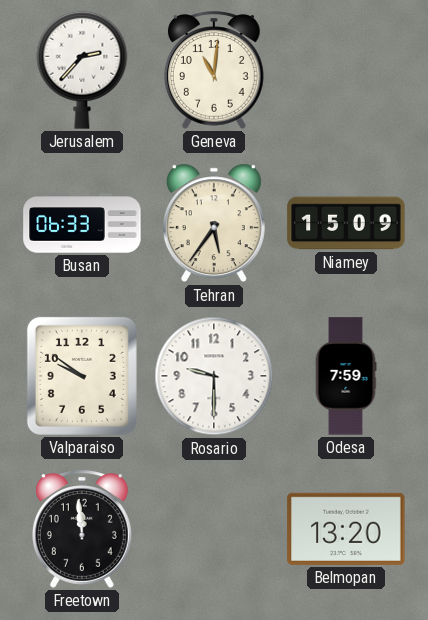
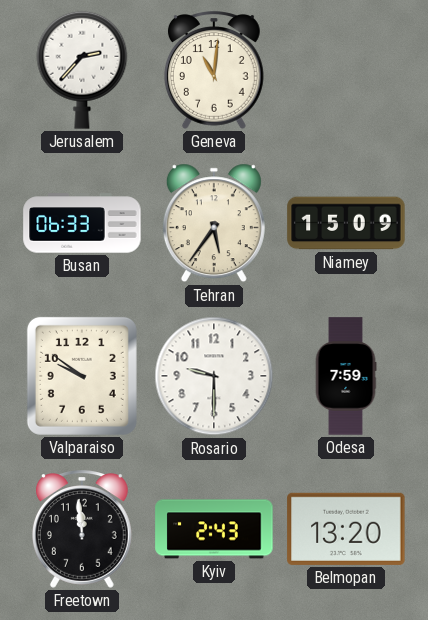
Kyiv: none -> 2:43 (214, 529)
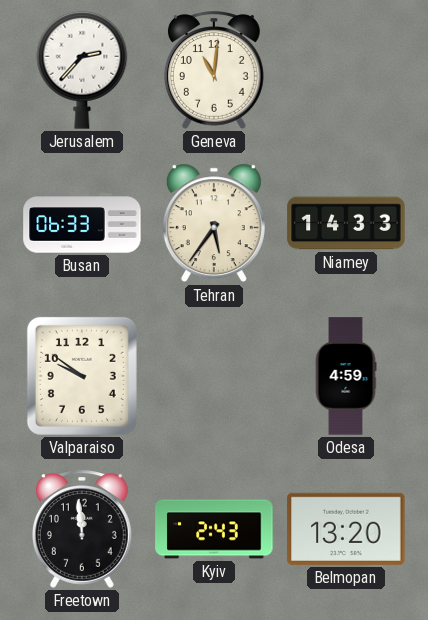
Niamey: 15:09 -> 14:33 (346, 223)
Rosario: 9:30 -> none (214, 376)
Odesa: 7:59 -> 4:59 (346, 376)
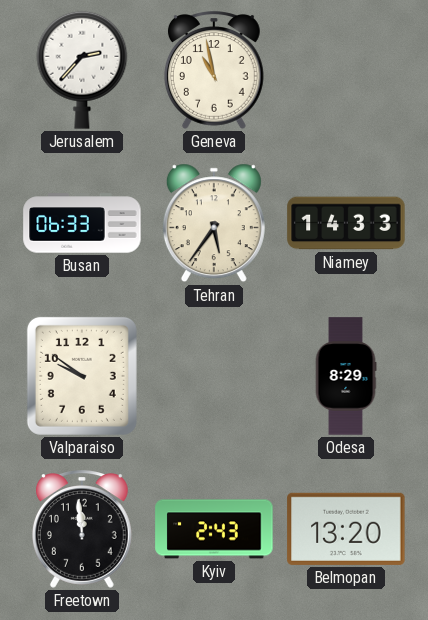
Geneva: 11:01 -> 10:58 (214, 70)
Odesa: 4:59 -> 8:29 (346, 376)
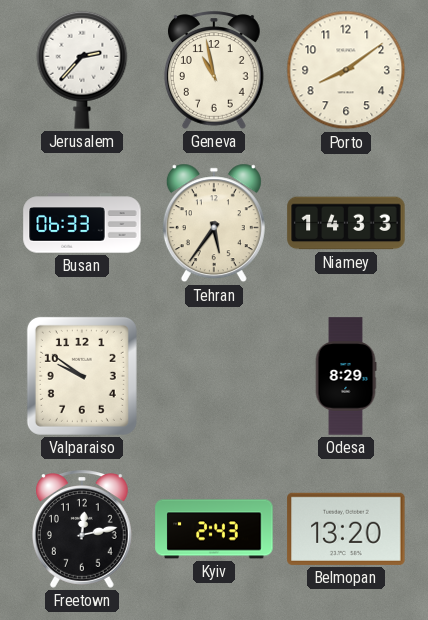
Porto: none -> 8:09 (346, 70)
Freetown: 11:59 -> 12:13 (82, 529)
